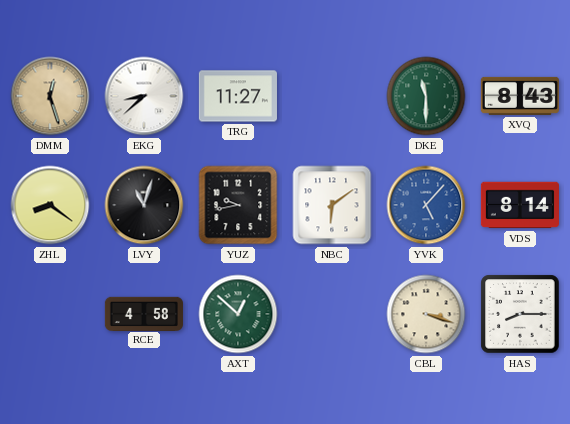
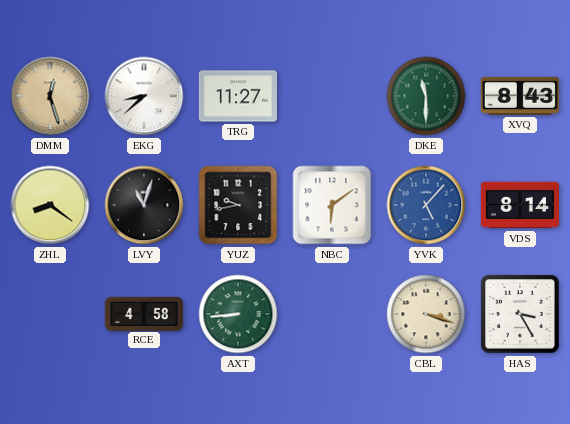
AXT: 12:52 -> 8:44 (238, 314)
HAS: 8:15 -> 3:25 (520, 314)
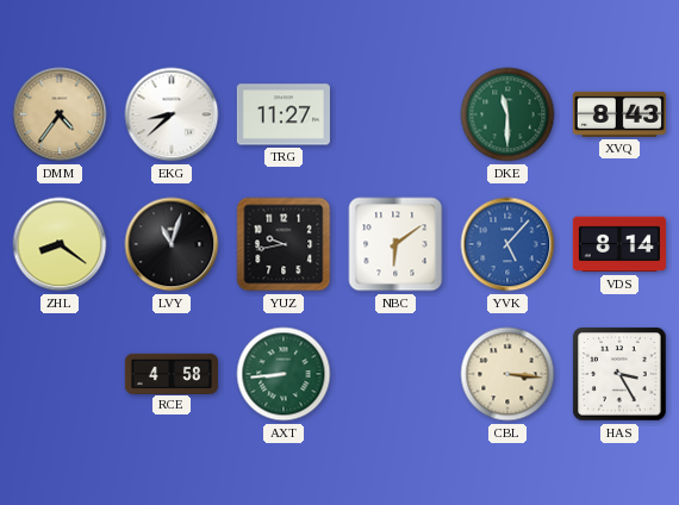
DMM: 12:27 -> 4:36 (60, 114)
CBL: 3:18 -> 3:16 (507, 374)
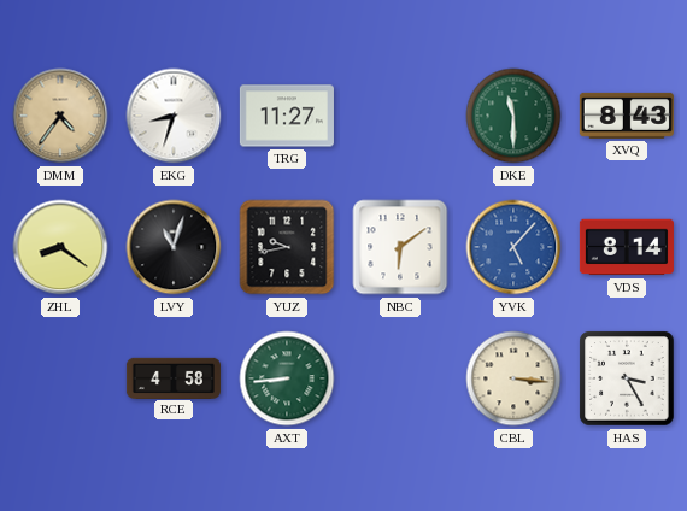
EKG: 8:38 -> 8:33 (174, 116)
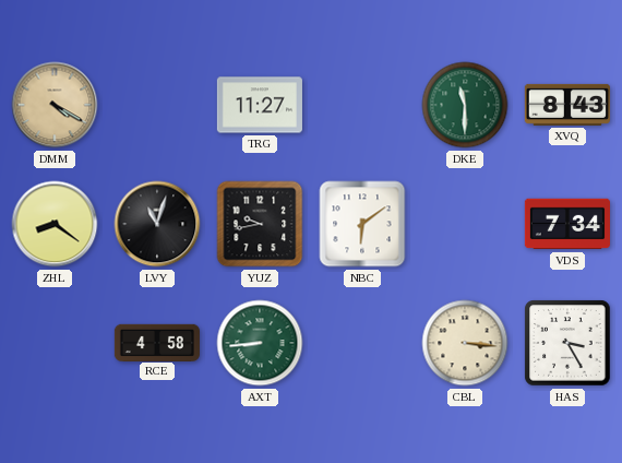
DMM: 4:36 -> 4:20 (55, 105)
EKG: 8:33 -> none (174, 116)
YVK: 5:07 -> none (513, 247)
VDS: 8:14 -> 7:34 (567, 224)
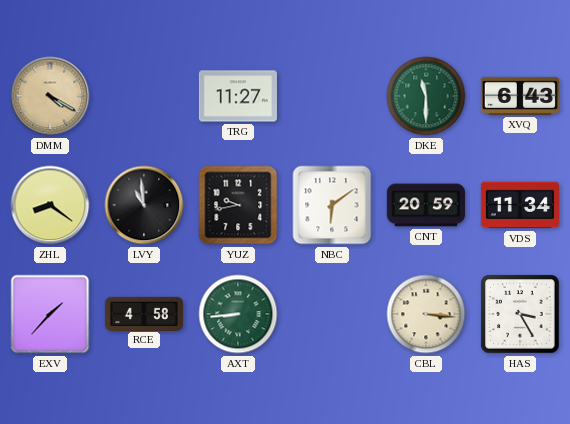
XVQ: 8:43 -> 6:43 (520, 96)
LVY: 11:03 -> 10:59 (144, 205)
CNT: none -> 20:59 (426, 205)
VDS: 7:34 -> 11:34 (520, 205)
EXV: none -> 1:37 (50, 314)
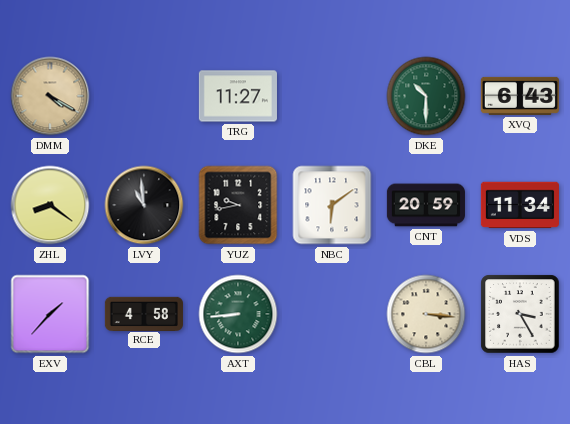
DKE: 11:30 -> 10:30 (426, 96)
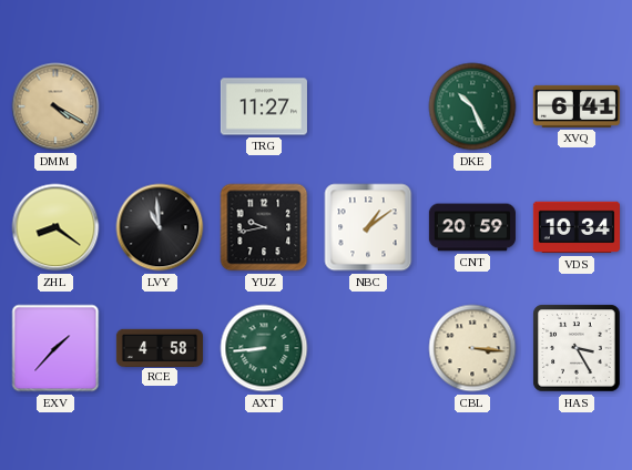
DKE: 10:30 -> 10:26 (472, 106)
XVQ: 6:43 -> 6:41 (577, 106)
NBC: 6:09 -> 1:09 (368, 227)
VDS: 11:34 -> 10:34 (577, 227)
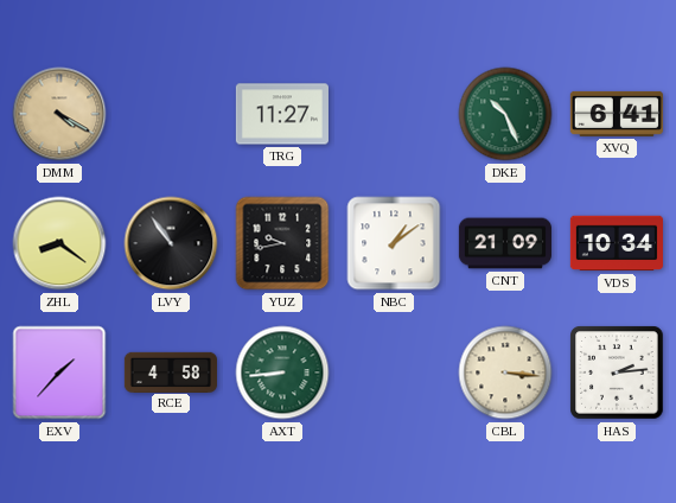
LVY: 10:59 -> 10:54 (171, 243)
CNT: 20:59 -> 21:09 (505, 243)
HAS: 3:25 -> 2:14 (617, 373)
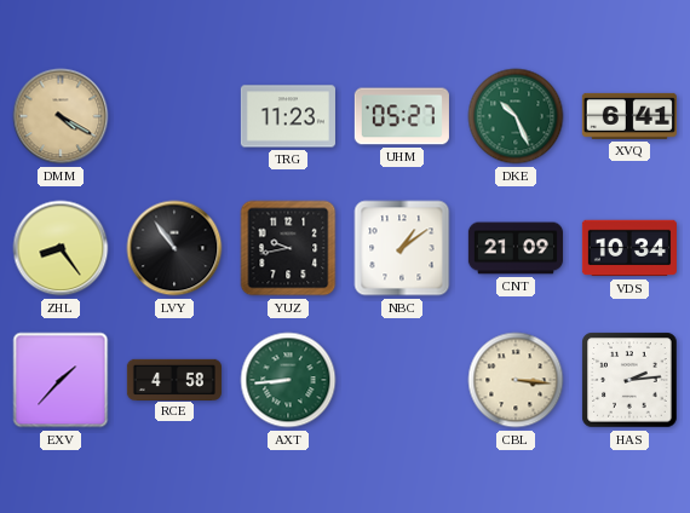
TRG: 11:27 -> 11:23 (288, 116)
UHM: none -> 05:27 (402, 116)
ZHL: 8:21 -> 8:24 (61, 248)
